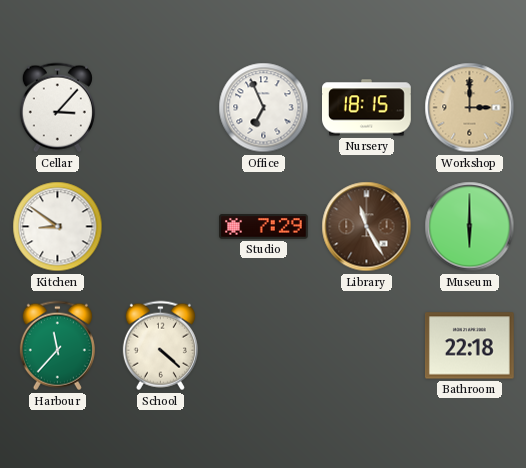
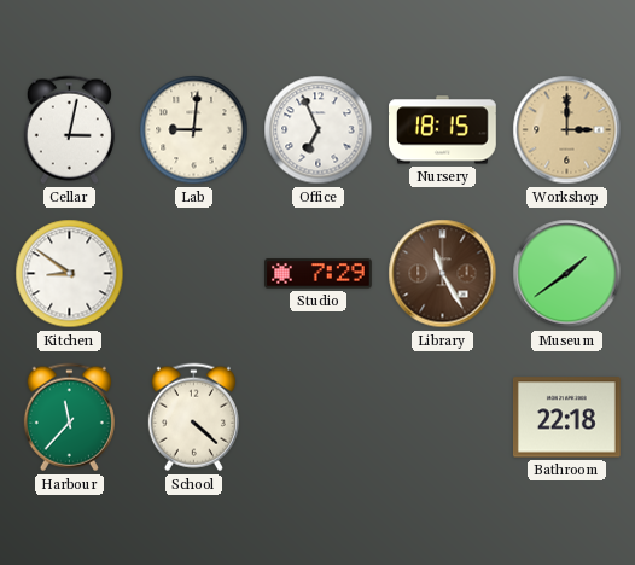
Cellar: 3:07 -> 3:02 (69, 130)
Lab: none -> 9:01 (194, 130)
Museum: 6:00 -> 1:39 (567, 274)
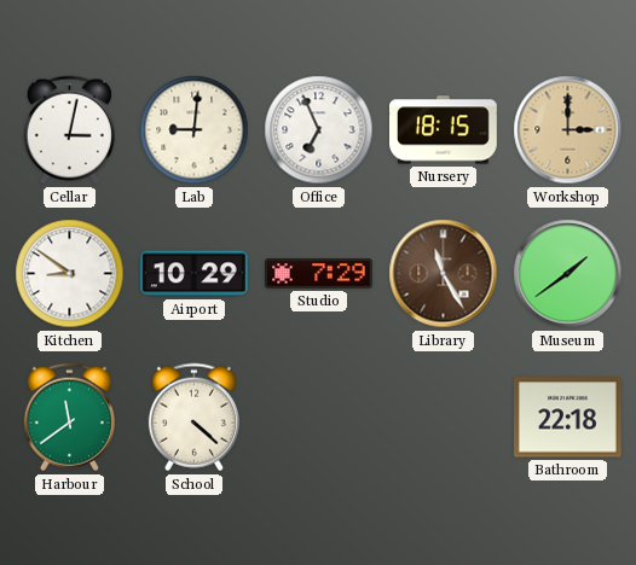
Airport: none -> 10:29 (193, 274)
Harbour: 11:37 -> 11:39 (69, 418)
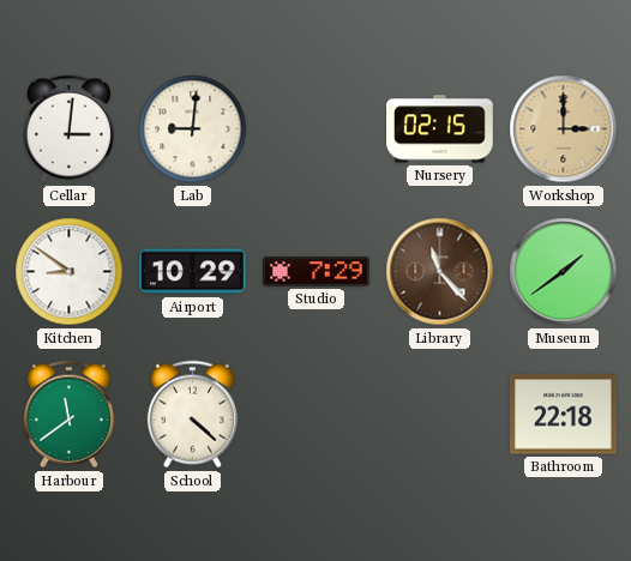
Cellar: 3:02 -> 3:01 (68, 129)
Office: 6:56 -> none (319, 130)
Nursery: 18:15 -> 02:15 (440, 129)
Library: 11:25 -> 11:23 (440, 272)
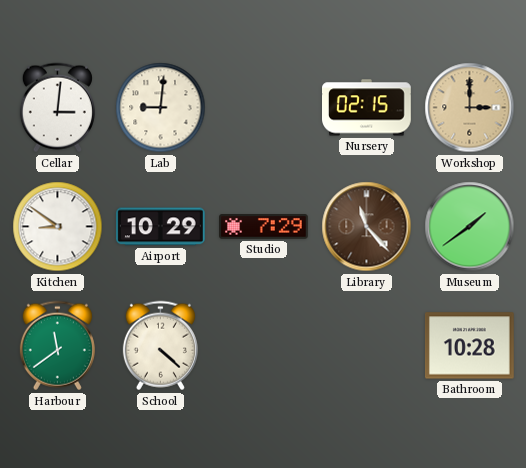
Bathroom: 22:18 -> 10:28 (469, 346)
